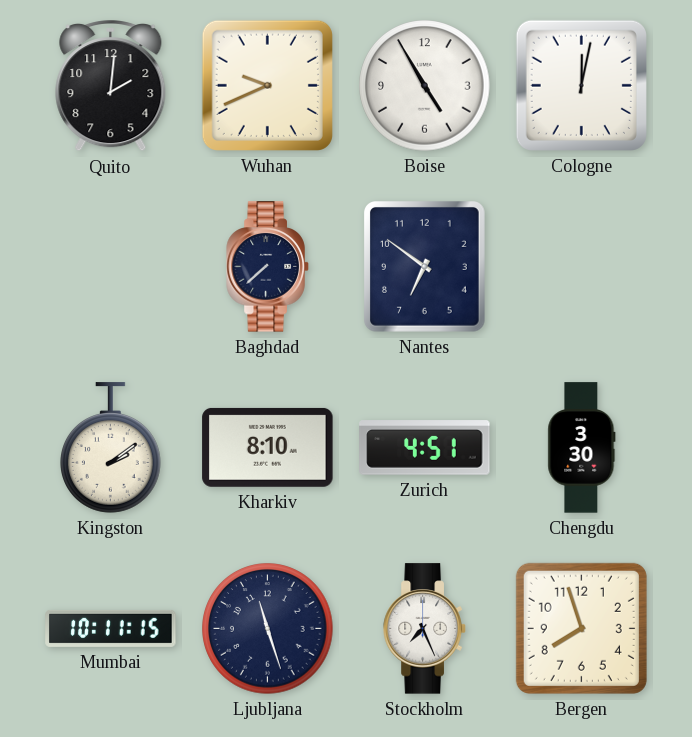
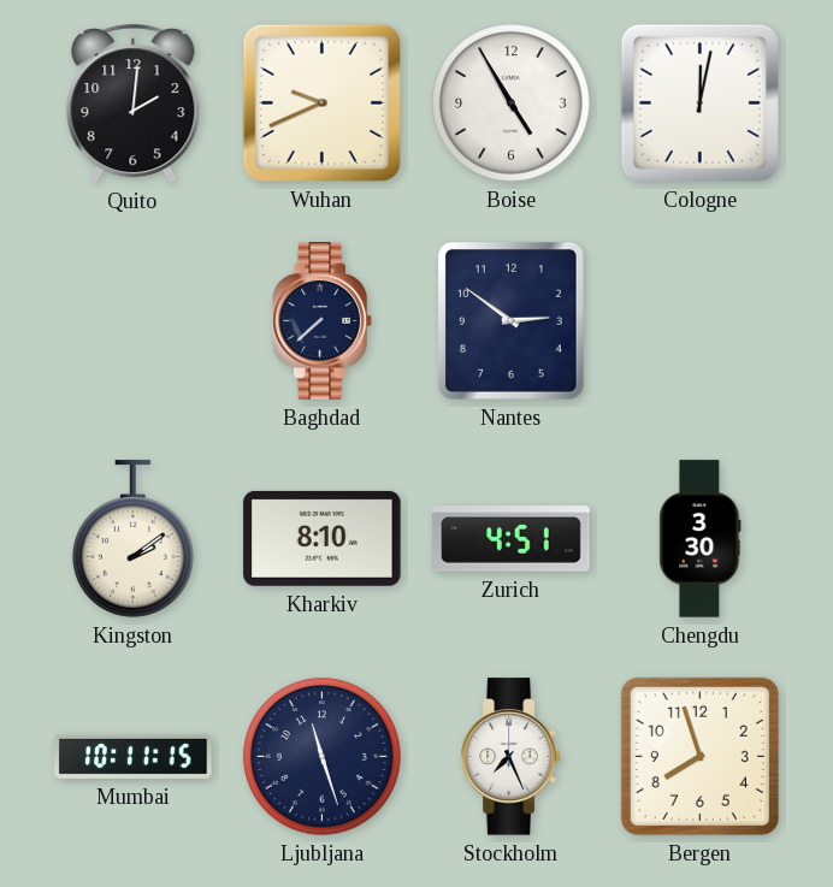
Nantes: 6:51 -> 2:51 (512, 321)
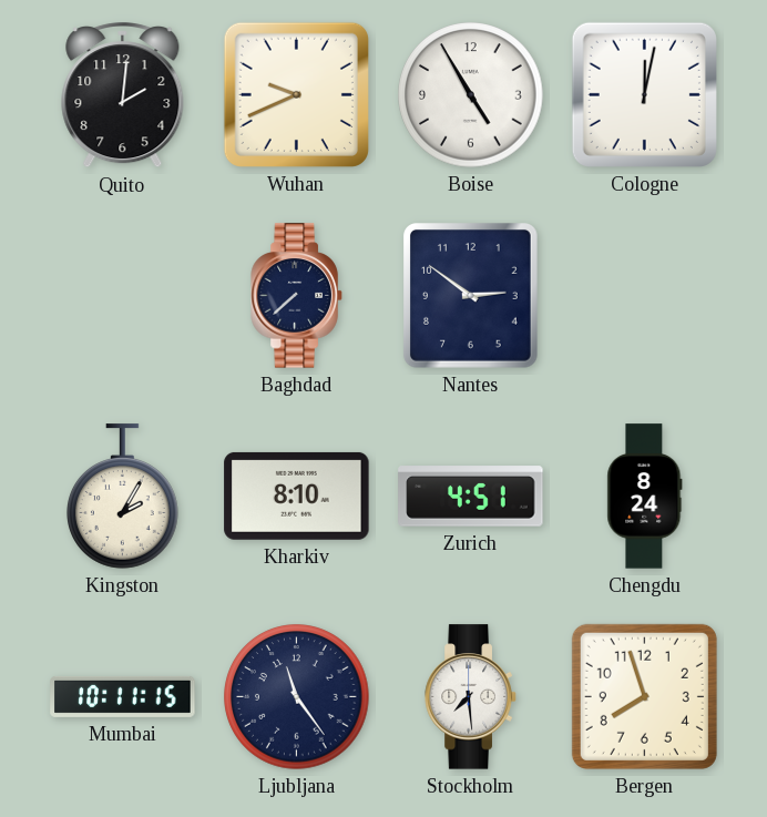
Kingston: 2:09 -> 2:05 (123, 497)
Chengdu: 3:30 -> 8:24 (645, 497)
Ljubljana: 11:27 -> 11:24 (297, 697)
Stockholm: 7:26 -> 7:29 (471, 697)
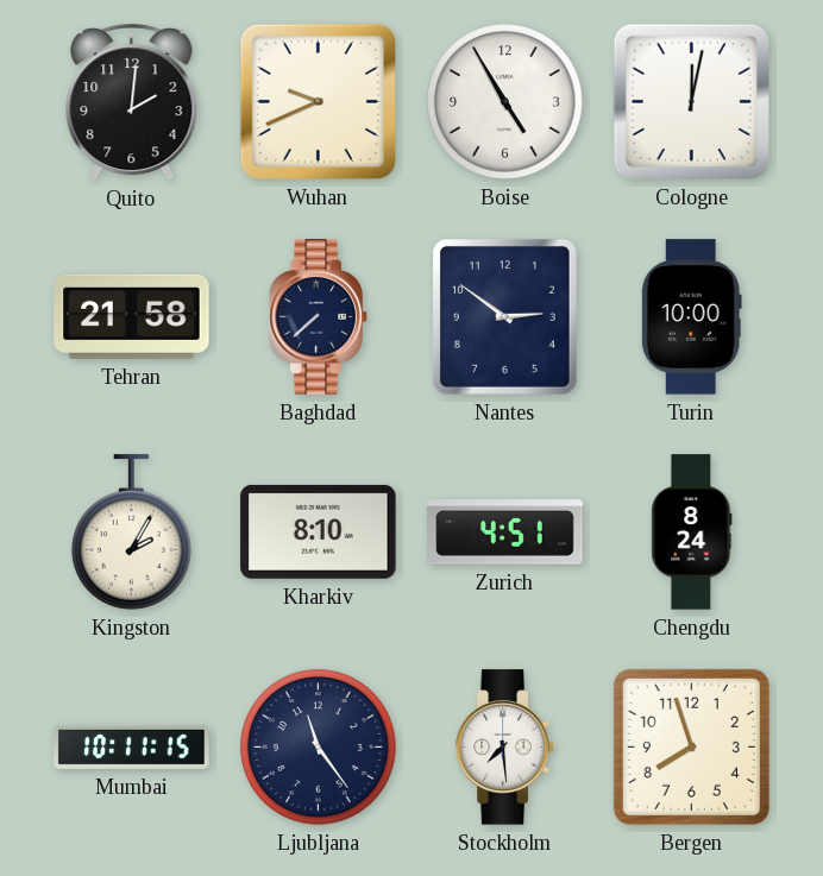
Tehran: none -> 21:58 (132, 316)
Turin: none -> 10:00 (691, 317)
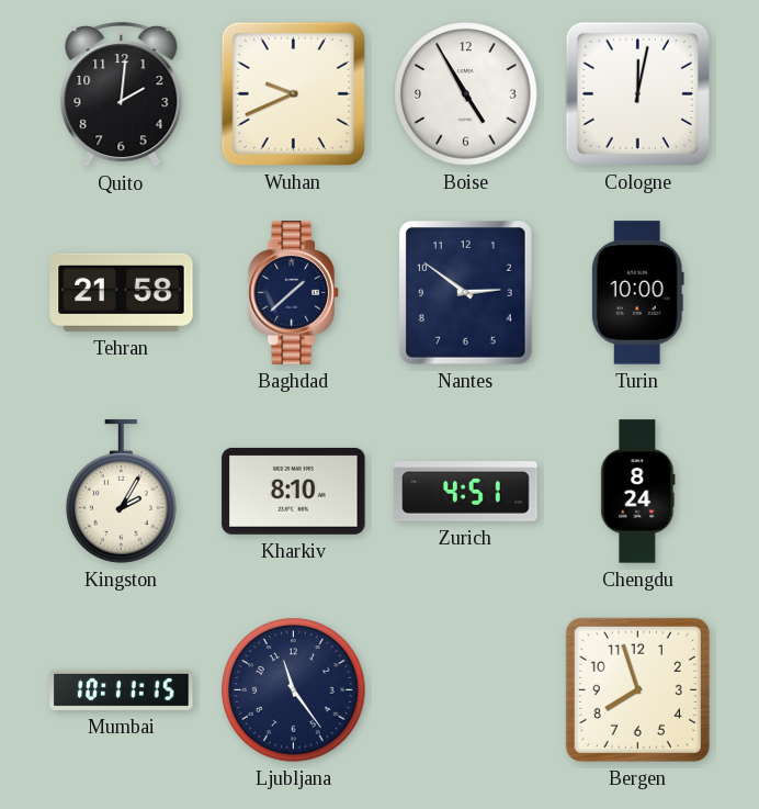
Baghdad: 7:38 -> 1:38 (294, 293)
Stockholm: 7:29 -> none (505, 748)
